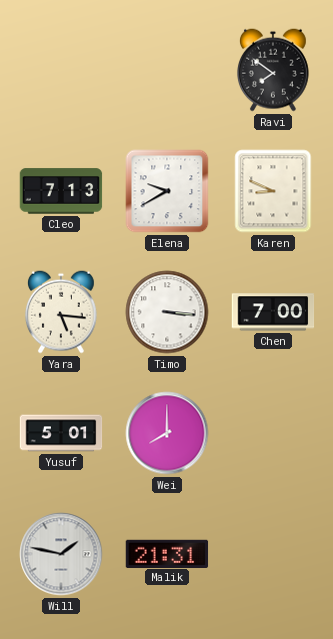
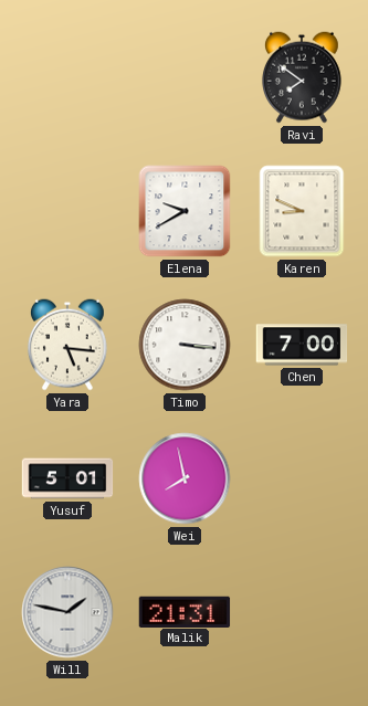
Cleo: 7:13 -> none (61, 191)
Wei: 8:00 -> 7:58 (185, 478)
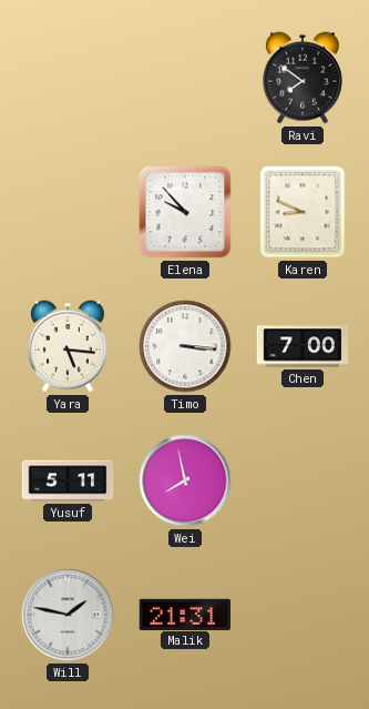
Elena: 9:40 -> 9:53 (185, 212)
Yusuf: 5:01 -> 5:11 (68, 480)
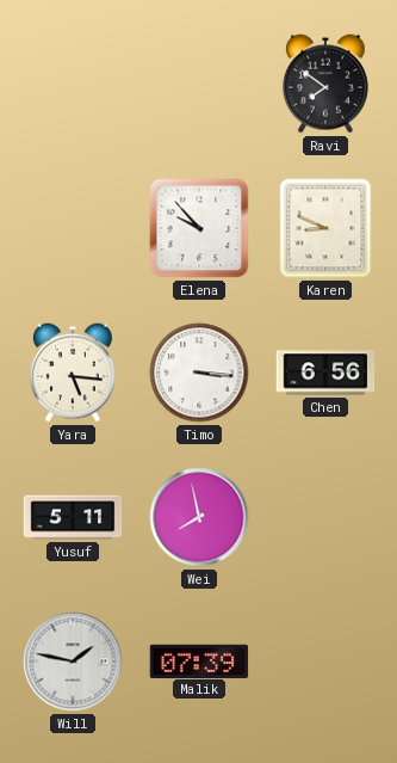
Chen: 7:00 -> 6:56 (325, 373)
Malik: 21:31 -> 07:39 (199, 660)
